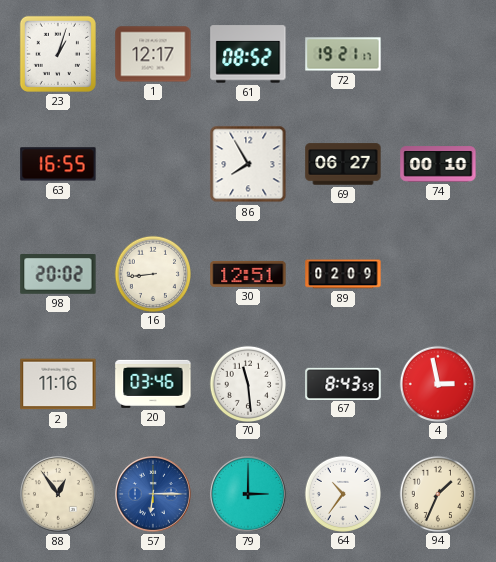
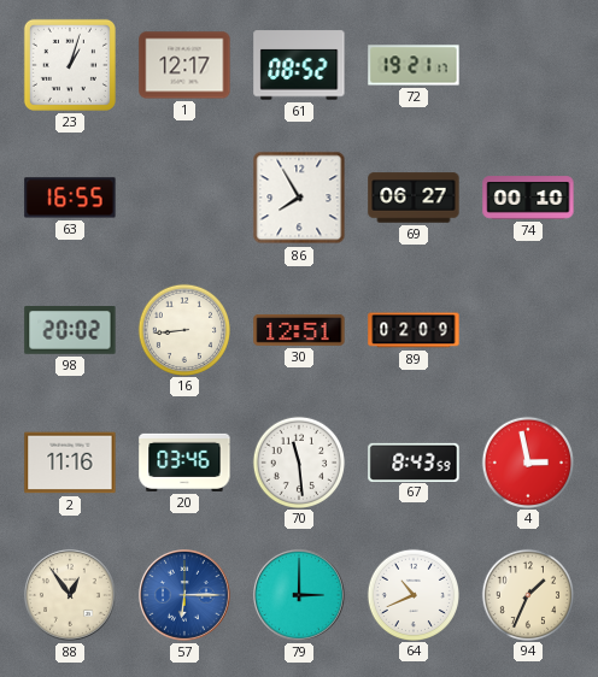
64: 10:36 -> 10:41 (412, 594)
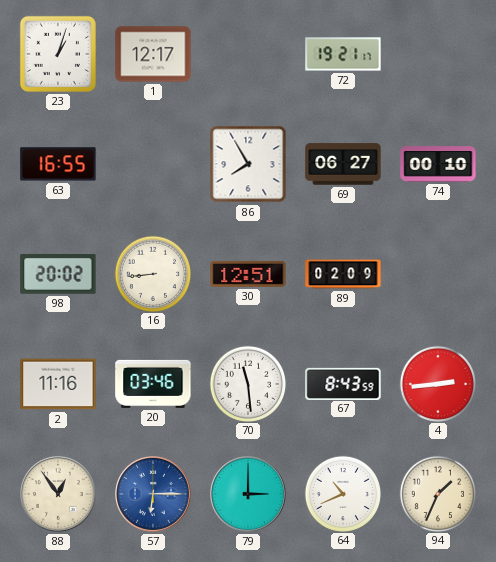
61: 08:52 -> none (299, 65)
4: 2:58 -> 2:44 (437, 383)
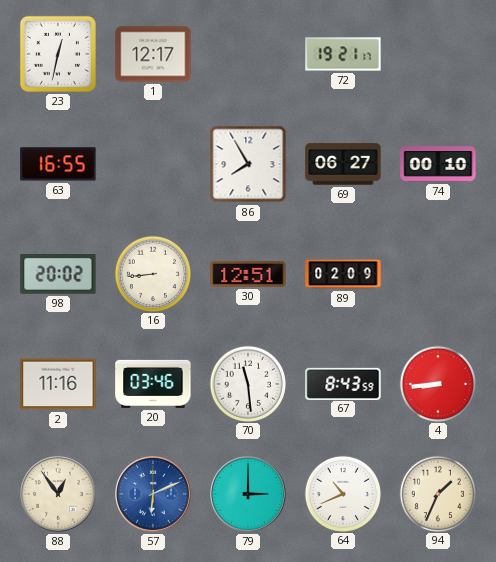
23: 1:03 -> 12:32 (58, 54)
4: 2:44 -> 8:44 (437, 383)
57: 6:15 -> 6:11 (154, 495)
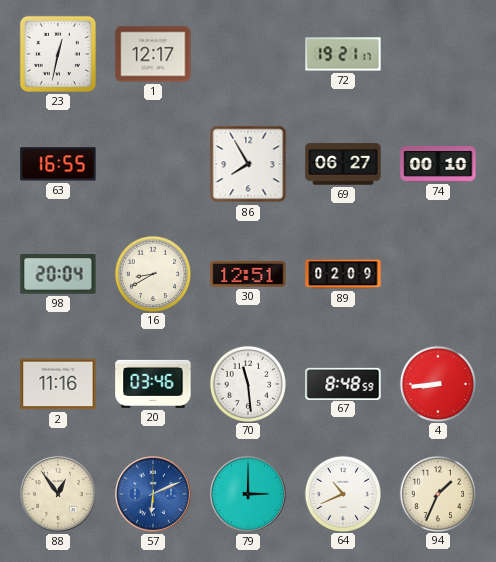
98: 20:02 -> 20:04 (58, 275)
16: 8:44 -> 8:40 (152, 273)
67: 8:43 -> 8:48 (343, 383)
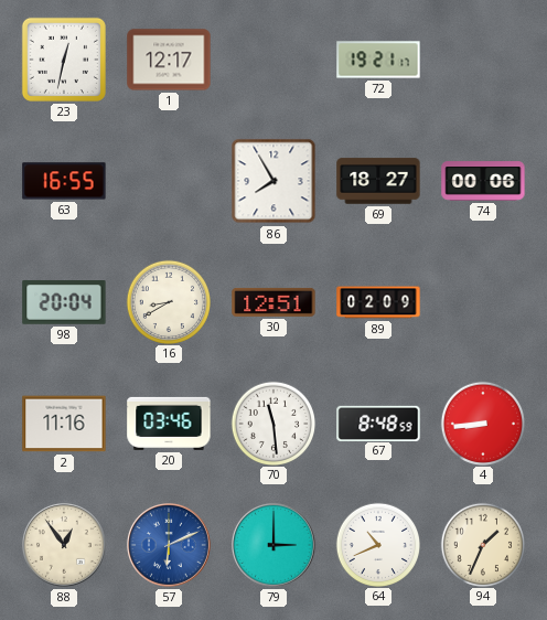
69: 06:27 -> 18:27 (378, 181)
74: 00:10 -> 00:06 (483, 181)
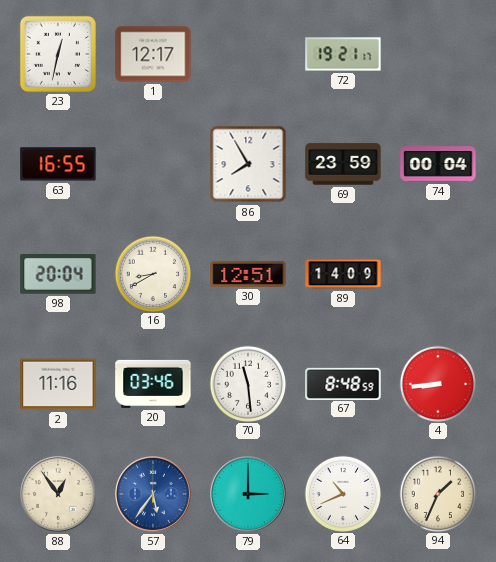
69: 18:27 -> 23:59 (343, 164)
74: 00:06 -> 00:04 (438, 164)
89: 02:09 -> 14:09 (343, 274)
57: 6:11 -> 5:36 (154, 495)
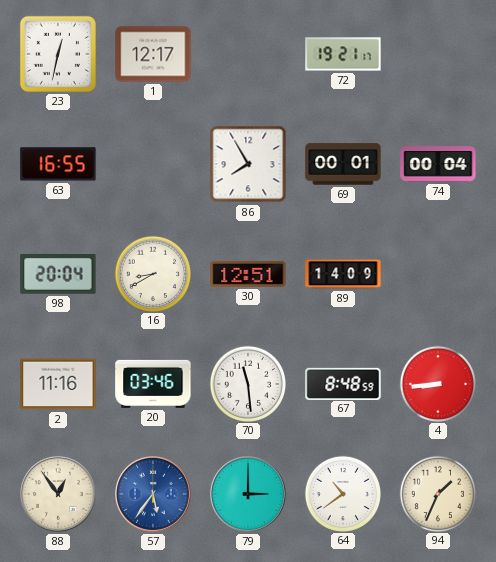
69: 23:59 -> 00:01 (343, 164)
64: 10:41 -> 10:39 (342, 493)
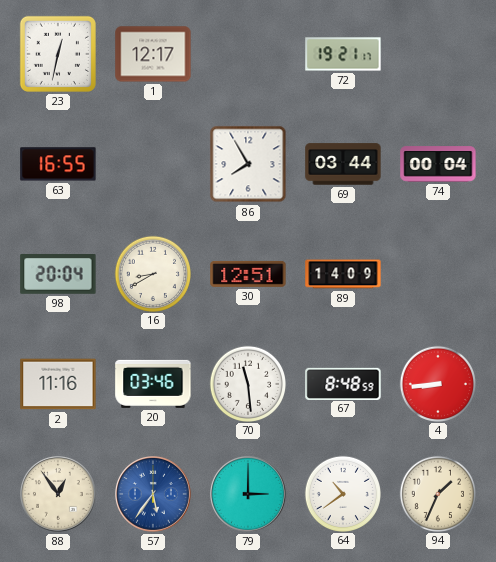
69: 00:01 -> 03:44 (343, 164)
